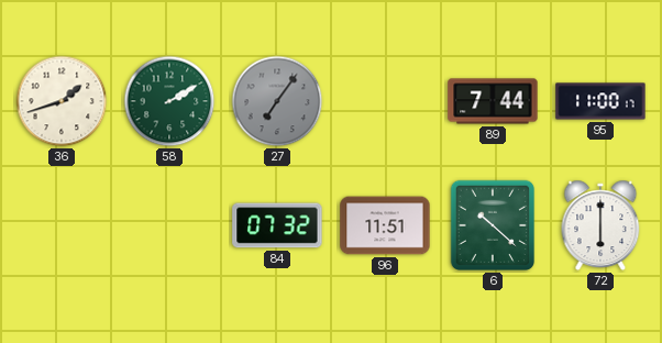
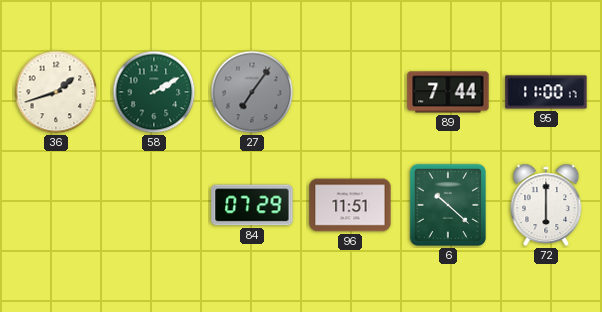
84: 07:32 -> 07:29 (252, 205)
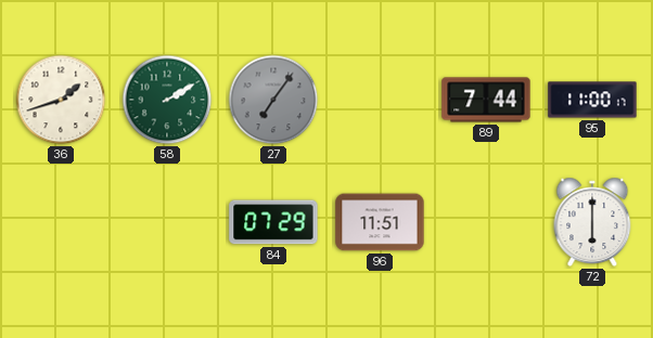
6: 10:22 -> none (447, 205)
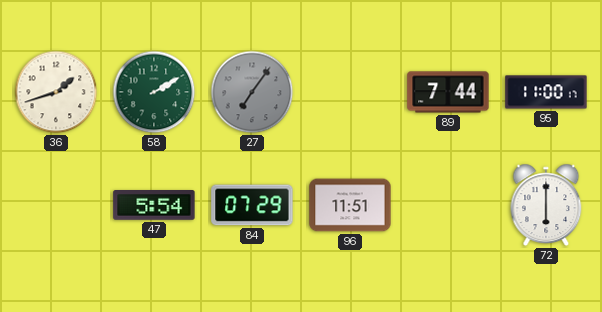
47: none -> 5:54 (154, 205)
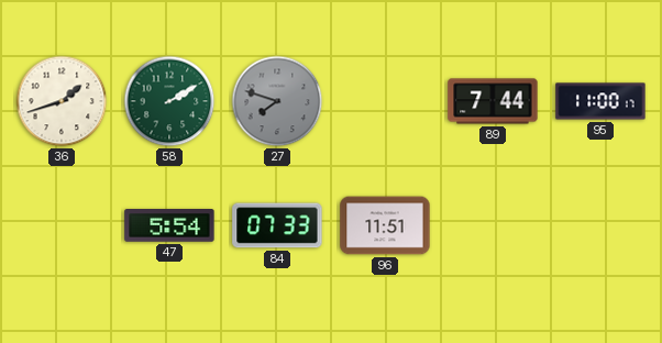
27: 7:06 -> 7:48 (277, 101)
84: 07:29 -> 07:33 (277, 225)
72: 6:00 -> none (546, 205)
